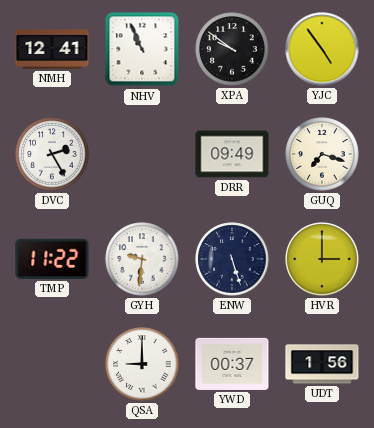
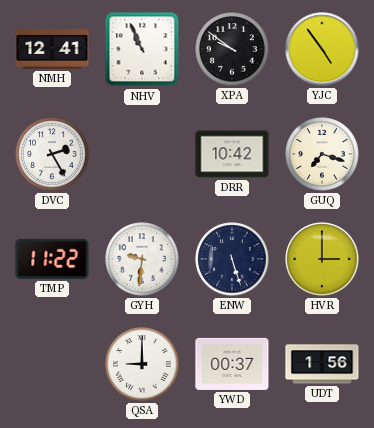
DRR: 09:49 -> 10:42 (232, 154)
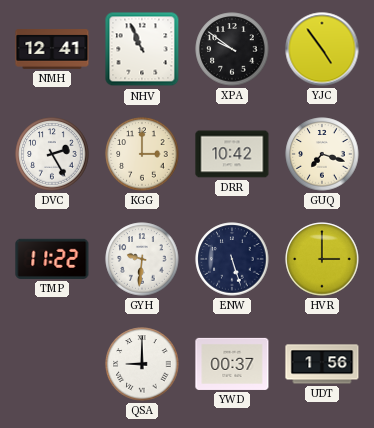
KGG: none -> 3:00 (142, 154)
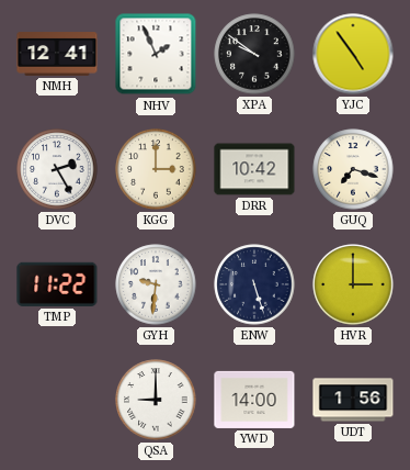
NHV: 10:56 -> 1:56 (156, 54)
YWD: 00:37 -> 14:00 (254, 400)
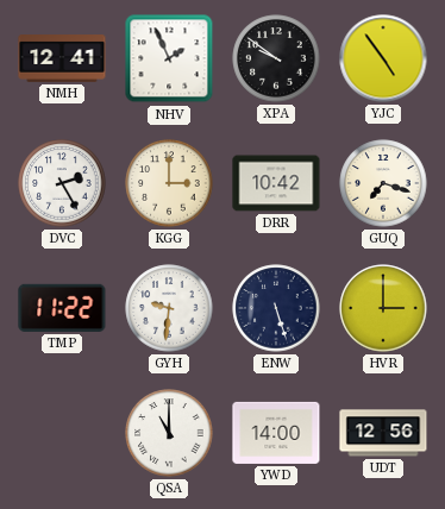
QSA: 9:00 -> 11:00 (169, 433)
UDT: 1:56 -> 12:56 (383, 433)
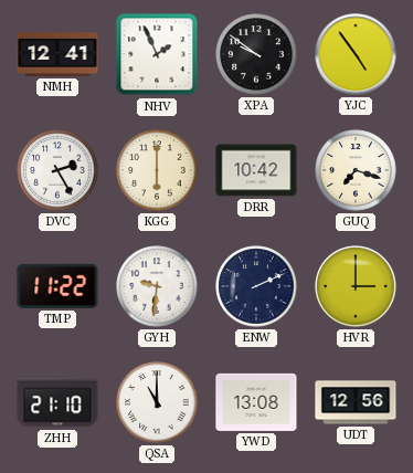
KGG: 3:00 -> 6:00 (157, 170)
ENW: 5:27 -> 2:11 (256, 286)
ZHH: none -> 21:10 (57, 402)
YWD: 14:00 -> 13:08 (256, 402)
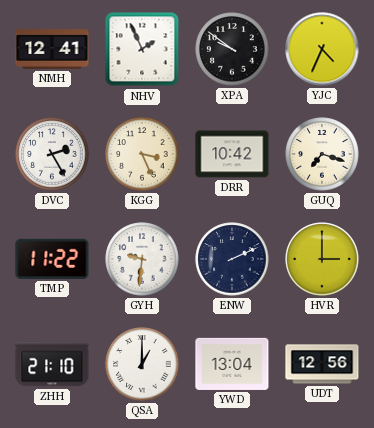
YJC: 4:54 -> 4:34 (322, 49)
KGG: 6:00 -> 3:26 (142, 154)
QSA: 11:00 -> 1:00 (142, 364)
YWD: 13:08 -> 13:04 (232, 364)
